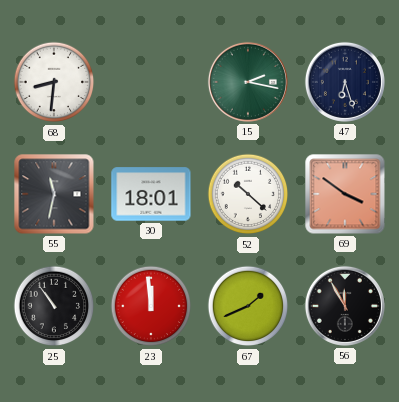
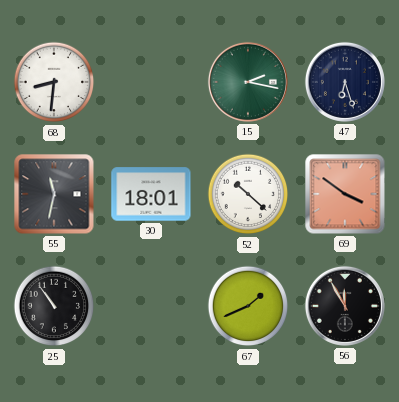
23: 11:59 -> none (151, 306)
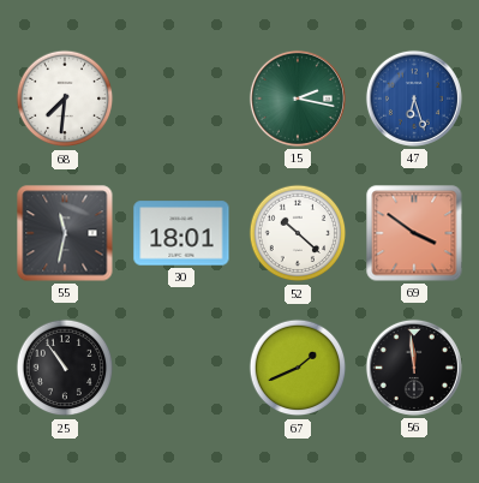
68: 8:31 -> 7:31 (65, 99)
47 dial: navy -> blue (414, 99)
56: 11:55 -> 11:59 (414, 368)
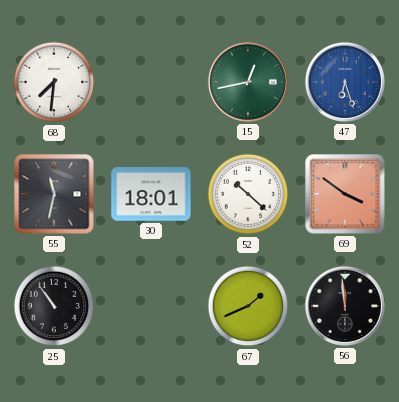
15: 2:17 -> 12:43 (248, 82)
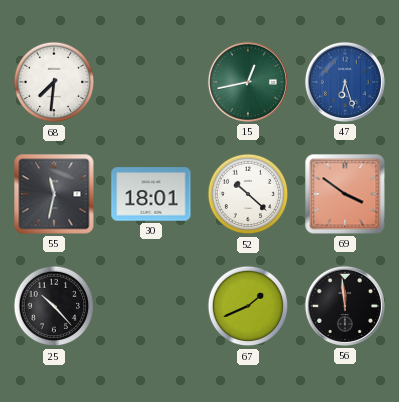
25: 10:54 -> 10:23 (54, 306)
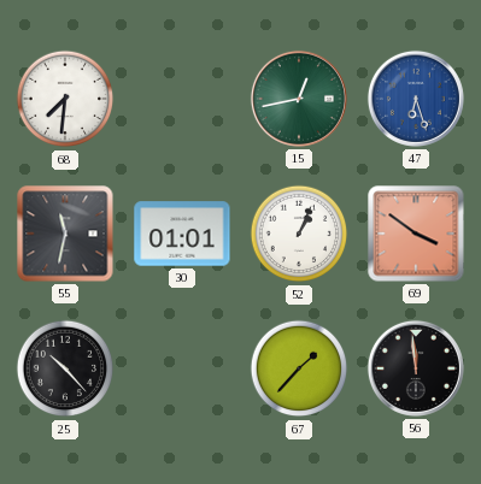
30: 18:01 -> 01:01 (182, 234)
52: 10:22 -> 1:04 (299, 234)
67: 1:41 -> 1:37 (299, 368)
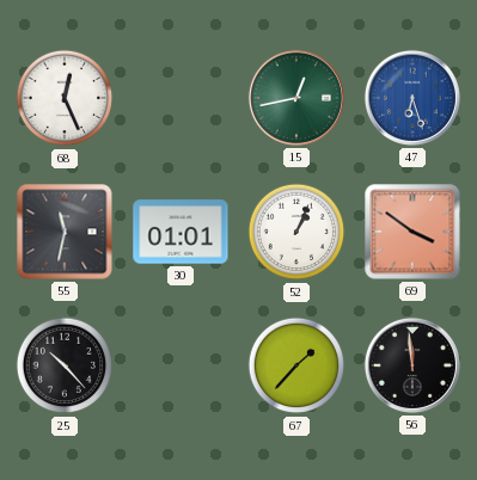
68: 7:31 -> 12:26 (65, 98)
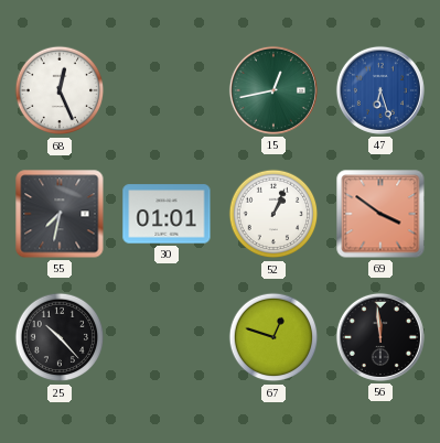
55: 11:32 -> 7:32 (60, 214)
67: 1:37 -> 12:48 (273, 337)
